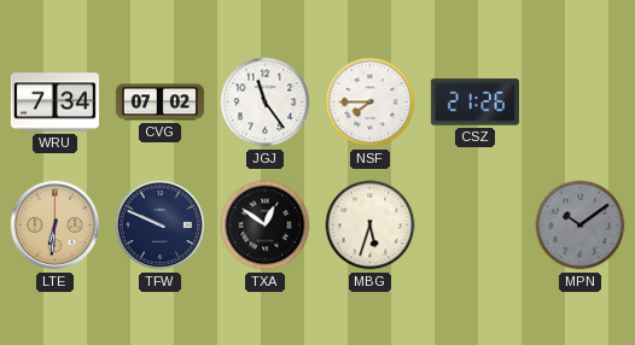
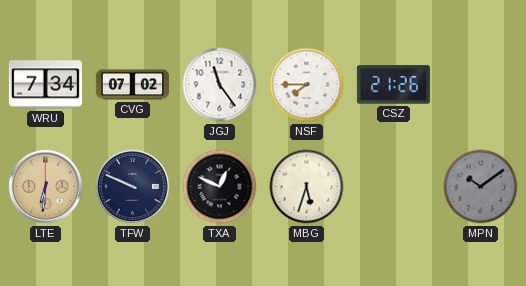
TXA: 12:51 -> 12:49 (220, 187)
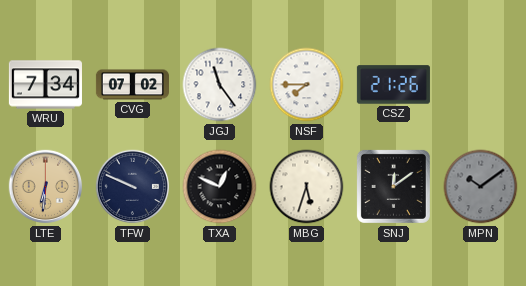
SNJ: none -> 12:09 (393, 186)
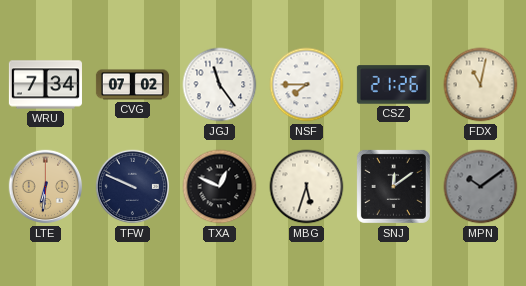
FDX: none -> 11:02 (481, 85)
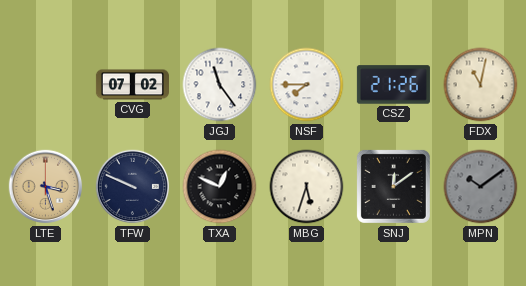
WRU: 7:34 -> none (45, 85)
LTE: 6:31 -> 3:27 (46, 187)
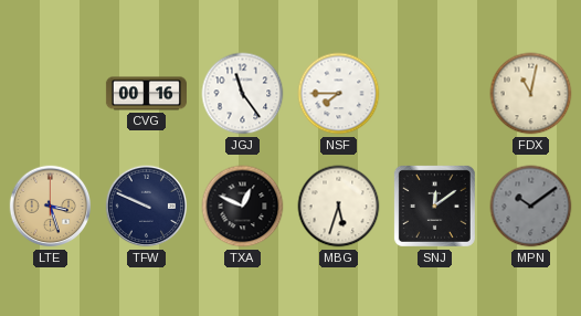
CVG: 07:02 -> 00:16 (146, 94)
CSZ: 21:26 -> none (393, 85)
